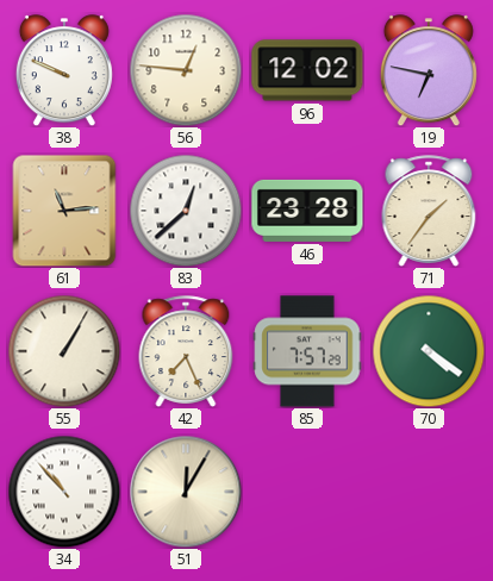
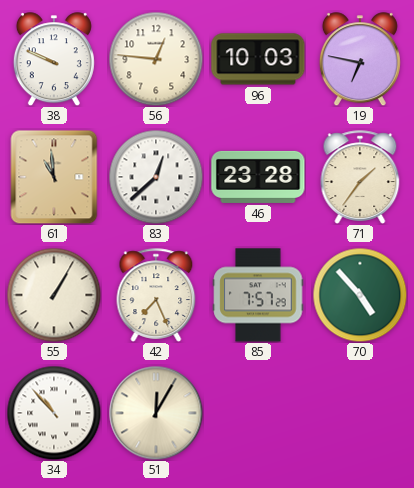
96: 12:02 -> 10:03 (258, 59)
61: 11:14 -> 10:59 (54, 177)
70: 4:21 -> 4:53 (360, 295)
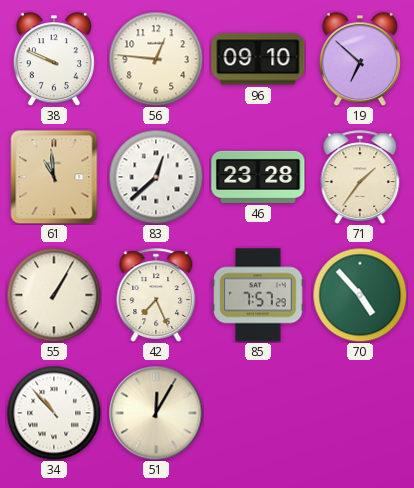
96: 10:03 -> 09:10 (258, 59)
19: 6:47 -> 6:52 (360, 59)
